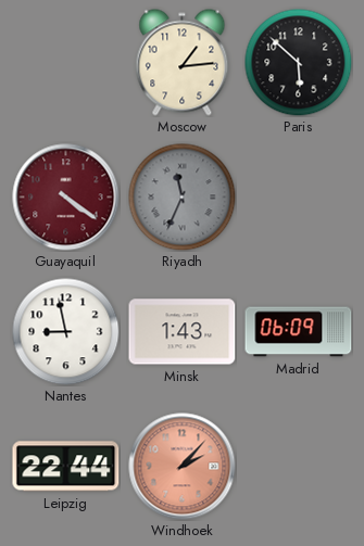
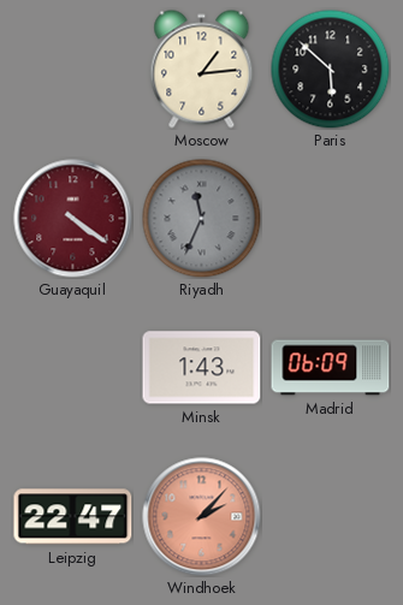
Nantes: 8:58 -> none (66, 332)
Leipzig: 22:44 -> 22:47 (73, 517)
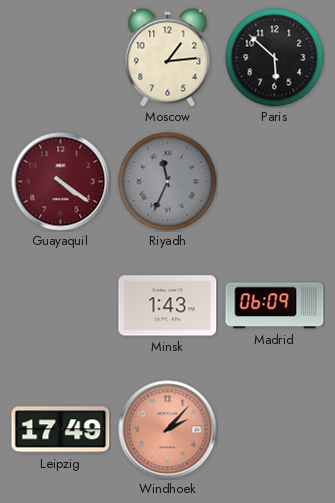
Leipzig: 22:47 -> 17:49 (61, 430)
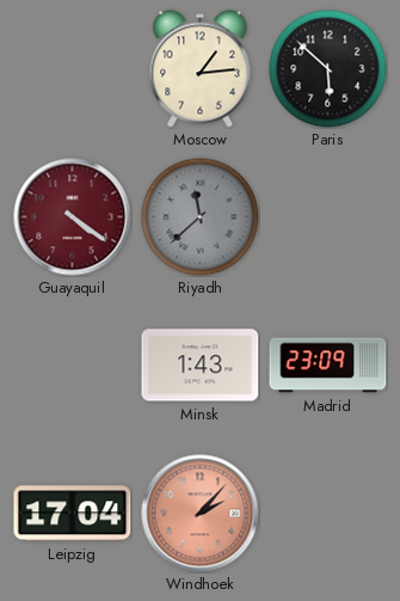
Riyadh: 11:34 -> 11:38 (201, 217)
Madrid: 06:09 -> 23:09 (328, 366)
Leipzig: 17:49 -> 17:04 (73, 514)
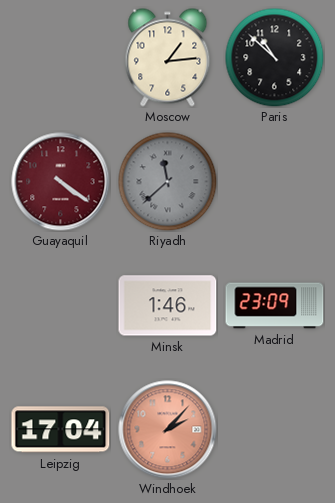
Paris: 5:52 -> 10:52 (275, 58)
Minsk: 1:43 -> 1:46 (168, 306)
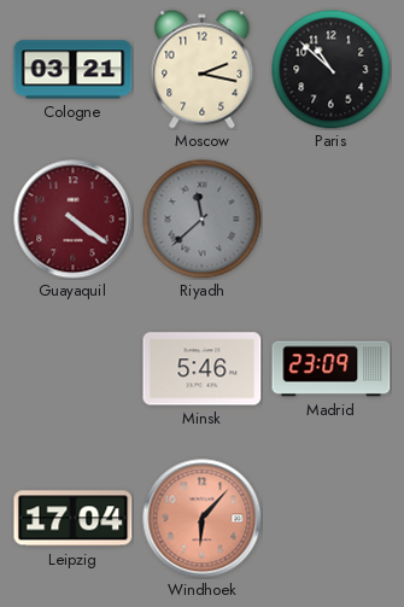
Cologne: none -> 03:21 (74, 70)
Moscow: 1:14 -> 2:17 (203, 70)
Minsk: 1:46 -> 5:46 (203, 369)
Windhoek: 2:07 -> 6:07 (203, 519)
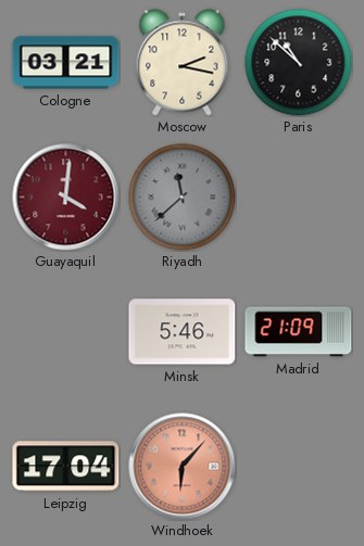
Guayaquil: 4:21 -> 4:01 (66, 198)
Madrid: 23:09 -> 21:09 (299, 332)
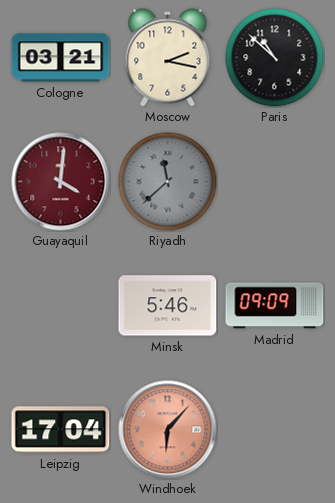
Madrid: 21:09 -> 09:09 (275, 306)
